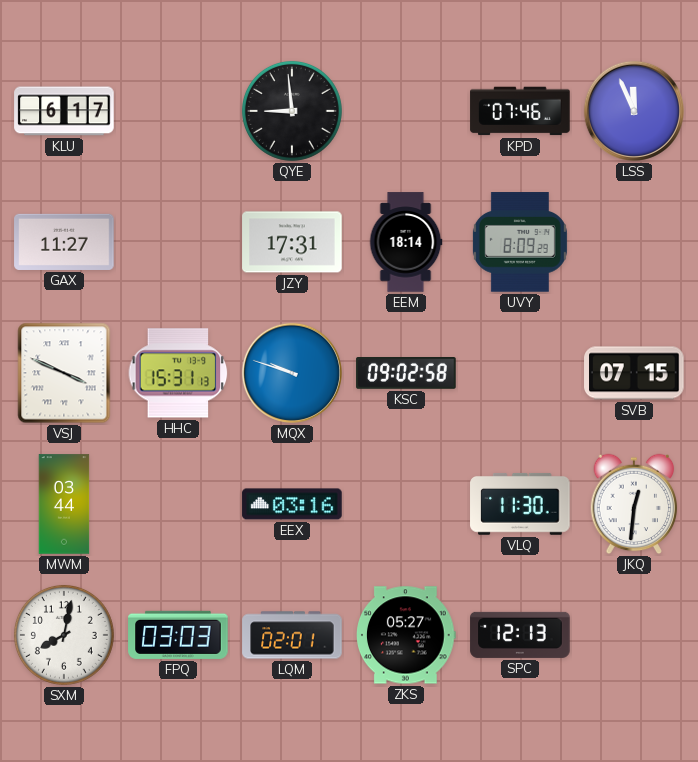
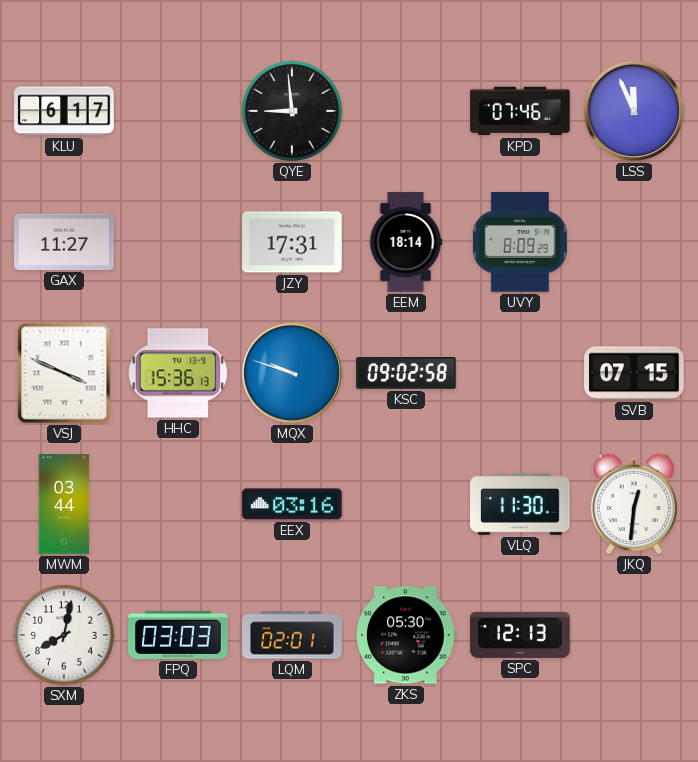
HHC: 15:31 -> 15:36 (178, 373)
ZKS: 05:27 -> 05:30 (407, 635)
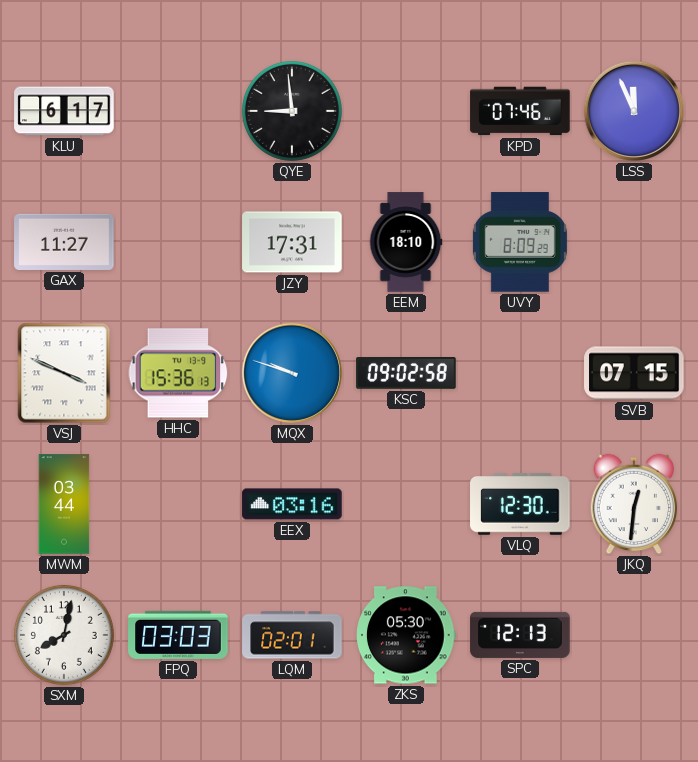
EEM: 18:14 -> 18:10 (406, 242)
VLQ: 11:30 -> 12:30 (520, 504)
